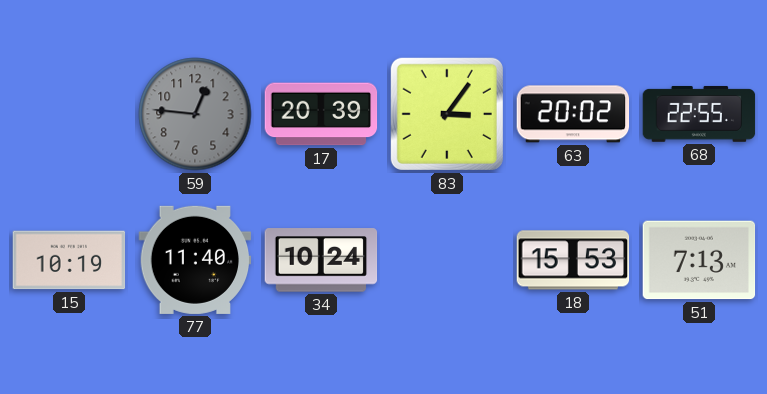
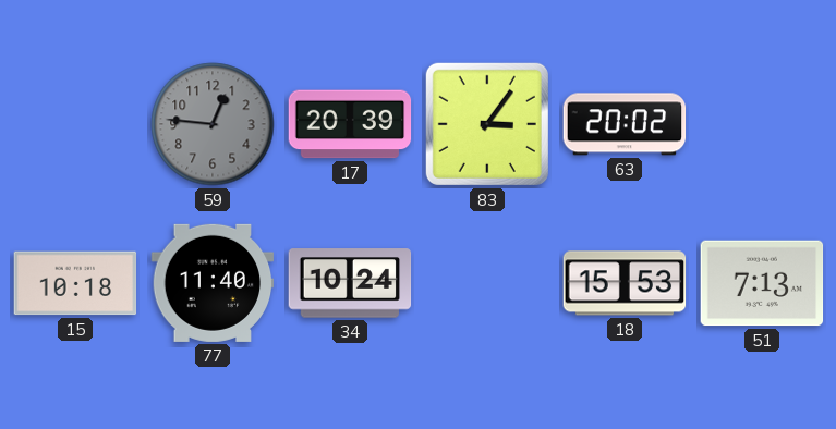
68: 22:55 -> none (699, 114)
15: 10:19 -> 10:18 (75, 283)
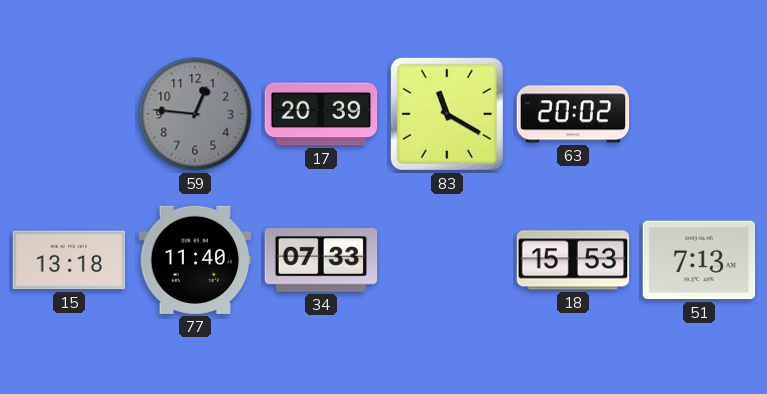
83: 3:06 -> 11:20 (447, 114)
15: 10:18 -> 13:18 (69, 260)
34: 10:24 -> 07:33 (321, 260)
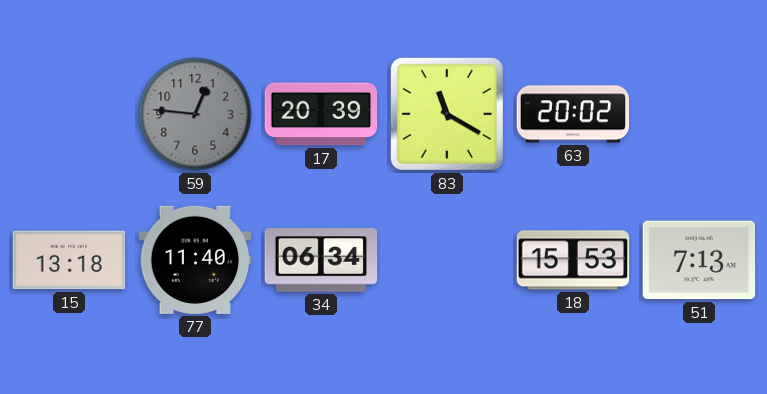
34: 07:33 -> 06:34 (321, 260)
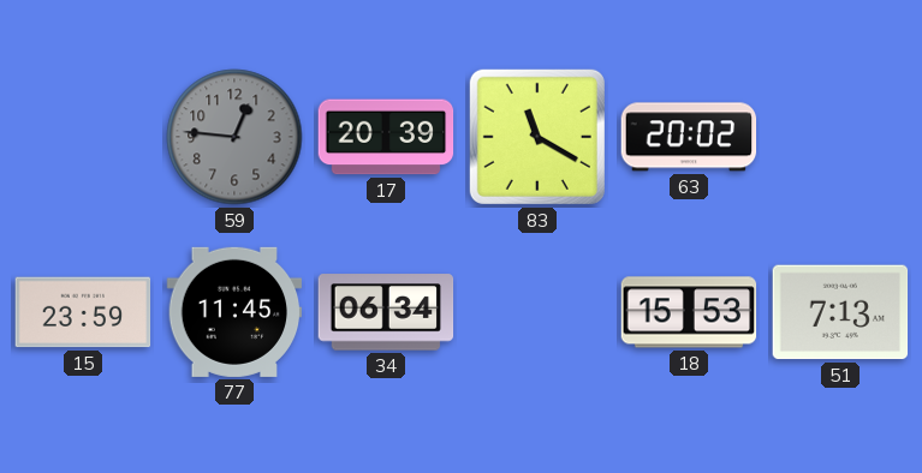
15: 13:18 -> 23:59 (83, 312)
77: 11:40 -> 11:45 (234, 312)
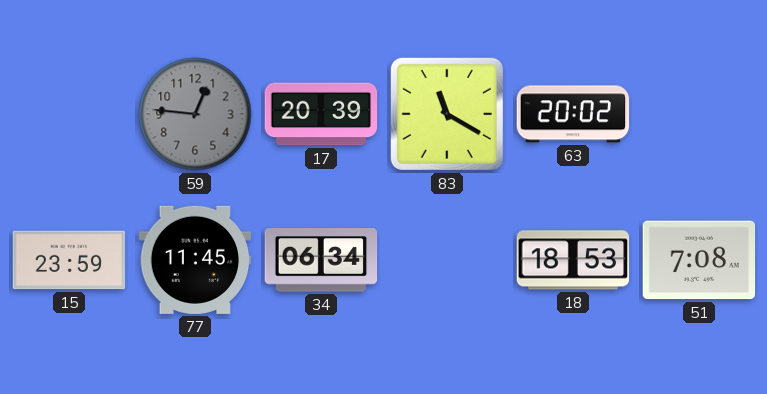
18: 15:53 -> 18:53 (573, 260)
51: 7:13 -> 7:08 (699, 260)
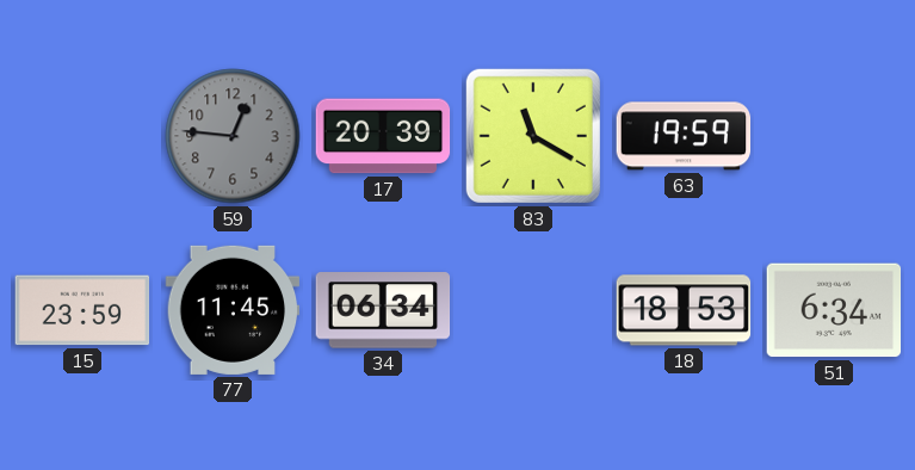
63: 20:02 -> 19:59 (684, 136)
51: 7:08 -> 6:34 (834, 310)
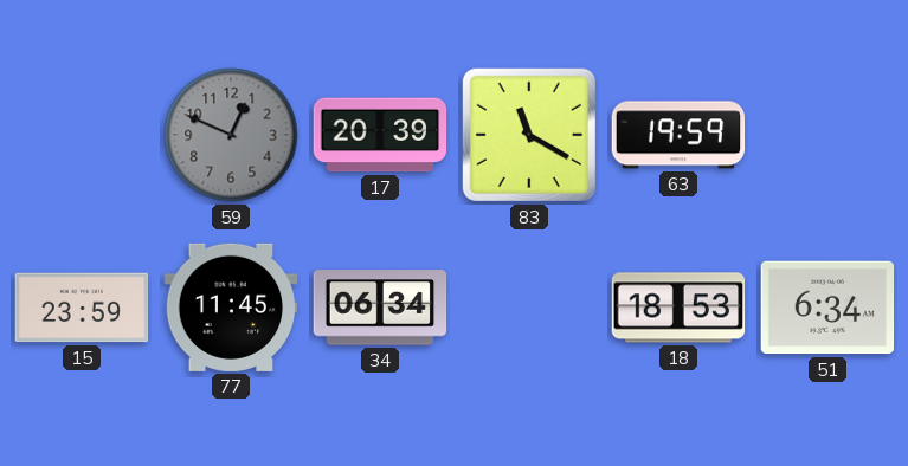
59: 12:46 -> 12:49 (231, 135)
